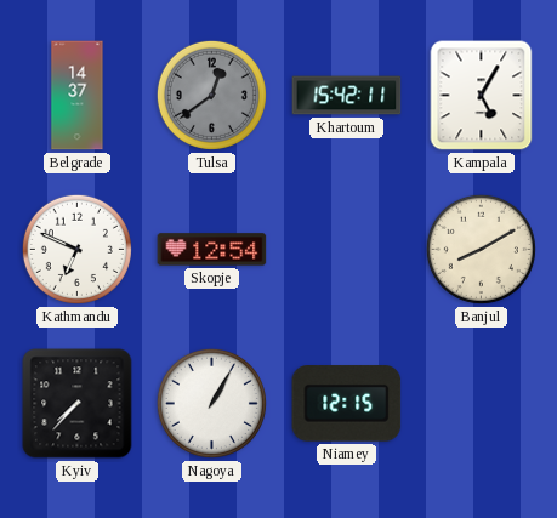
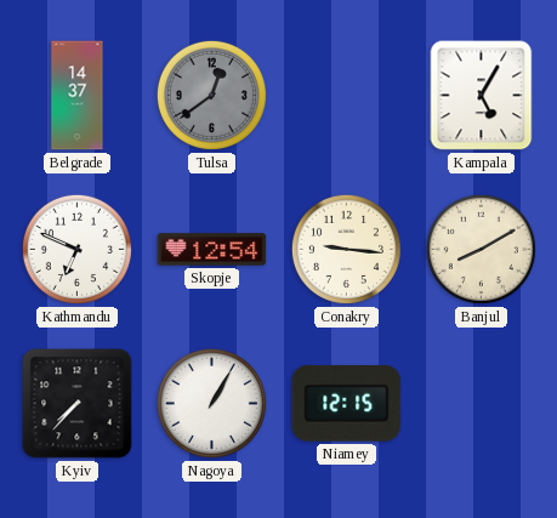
Khartoum: 15:42 -> none (347, 96)
Conakry: none -> 9:16 (346, 249)
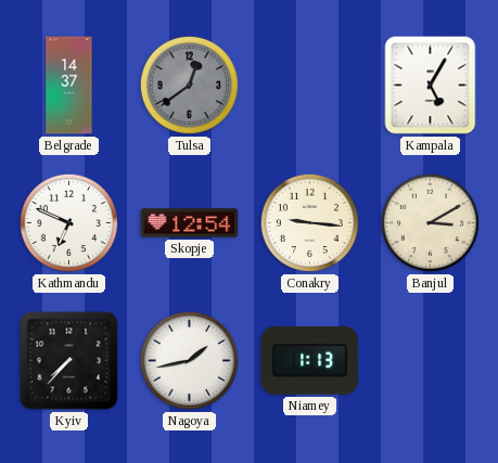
Banjul: 8:10 -> 3:10 (430, 222)
Nagoya: 1:05 -> 1:43 (189, 360)
Niamey: 12:15 -> 1:13 (310, 361)
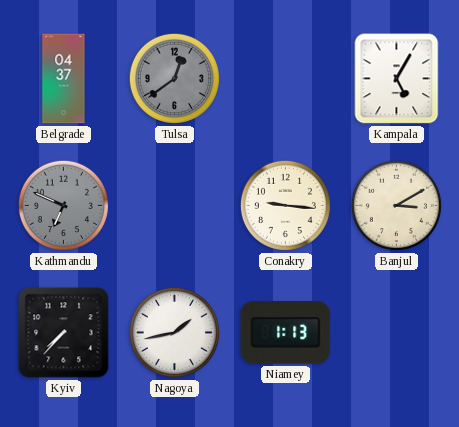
Belgrade: 14:37 -> 04:37 (64, 79)
Kathmandu dial: white -> grey (63, 205)
Skopje: 12:54 -> none (190, 223)
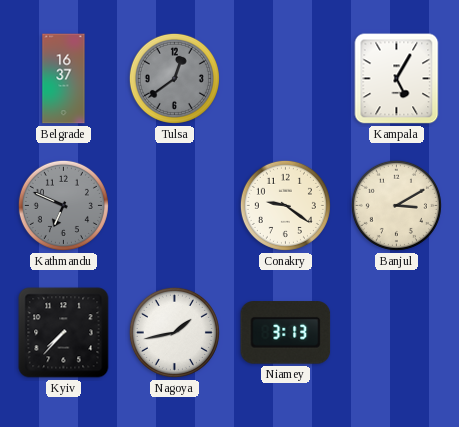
Belgrade: 04:37 -> 16:37 (64, 79)
Conakry: 9:16 -> 9:21 (285, 205)
Niamey: 1:13 -> 3:13 (286, 333)
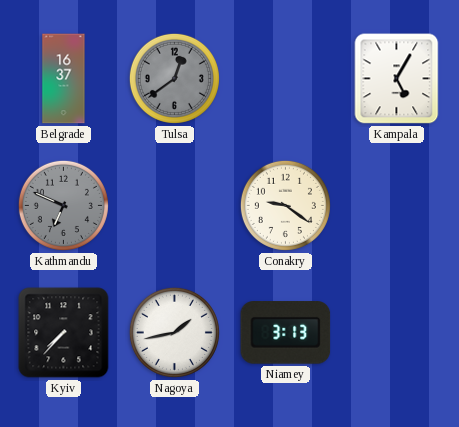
Banjul: 3:10 -> none (396, 205)
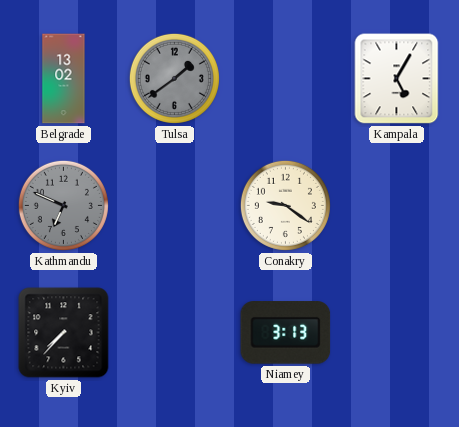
Belgrade: 16:37 -> 13:02 (64, 79)
Tulsa: 12:39 -> 1:39 (174, 78)
Nagoya: 1:43 -> none (174, 332)
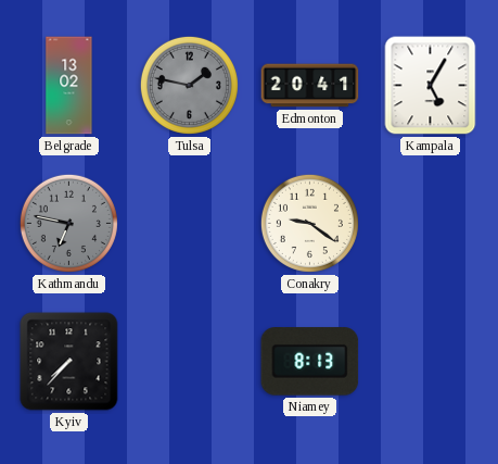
Tulsa: 1:39 -> 1:47 (189, 85)
Edmonton: none -> 20:41 (310, 86)
Kathmandu: 6:49 -> 6:47 (68, 223)
Niamey: 3:13 -> 8:13 (310, 362)
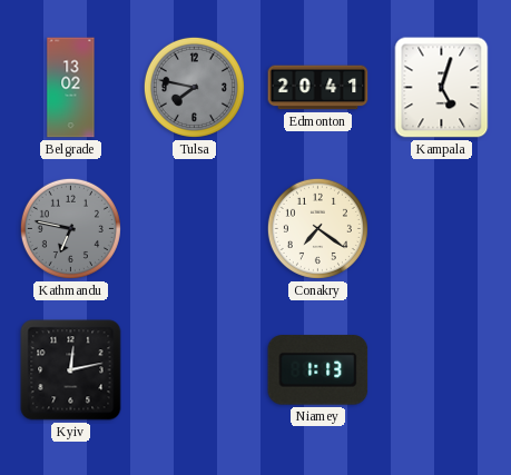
Tulsa: 1:47 -> 7:47 (194, 87)
Kampala: 5:05 -> 5:03 (442, 88)
Conakry: 9:21 -> 7:21 (317, 228)
Kyiv: 7:37 -> 12:13 (71, 370)
Niamey: 8:13 -> 1:13 (318, 370)
